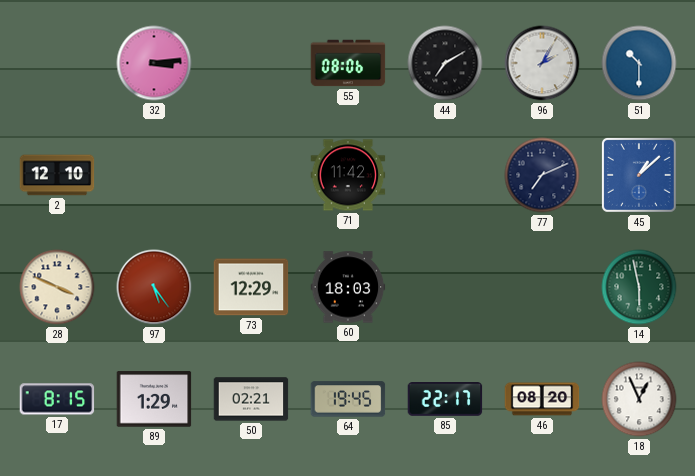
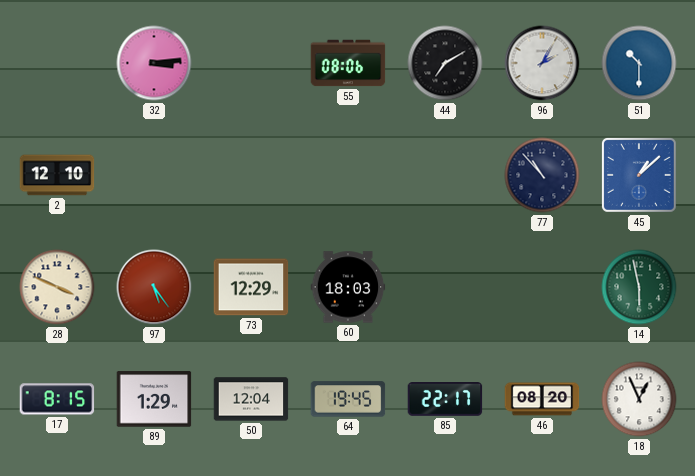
71: 11:42 -> none (348, 175)
77: 7:11 -> 10:53 (542, 175)
50: 02:21 -> 12:04 (251, 399)
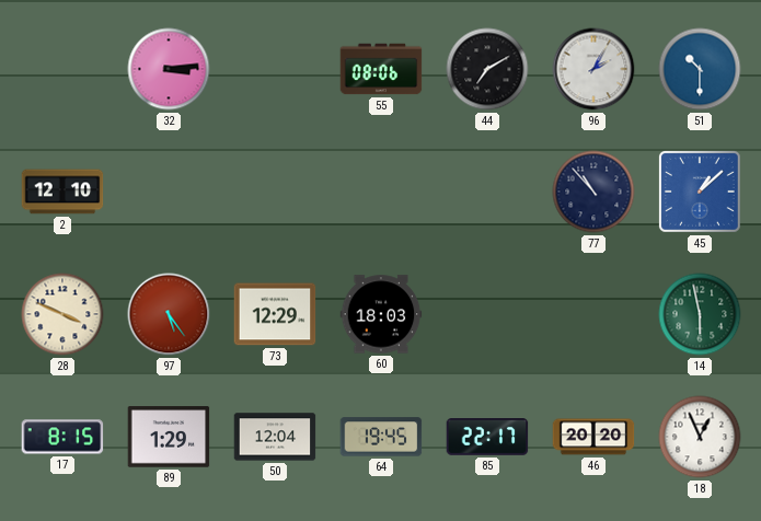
46: 08:20 -> 20:20 (593, 437)
